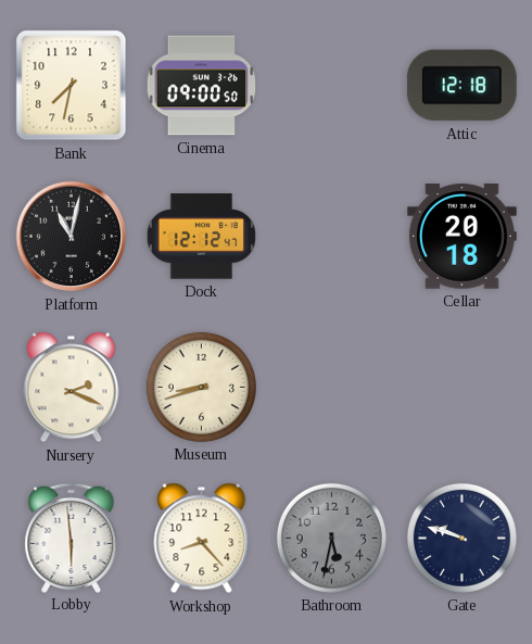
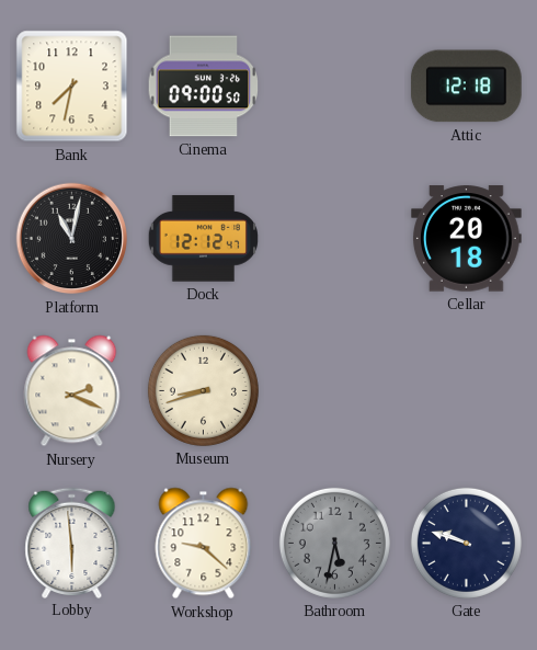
Workshop: 8:23 -> 9:22 (204, 544)
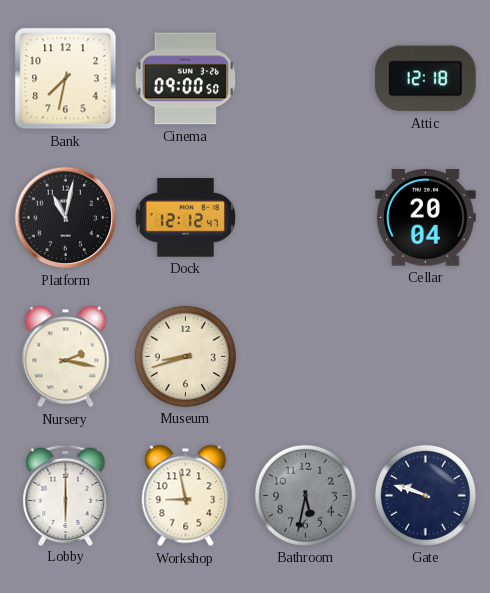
Cellar: 20:18 -> 20:04 (426, 218)
Nursery: 2:19 -> 2:17 (66, 357)
Lobby: 5:59 -> 6:00 (66, 495)
Workshop: 9:22 -> 8:58 (186, 496)
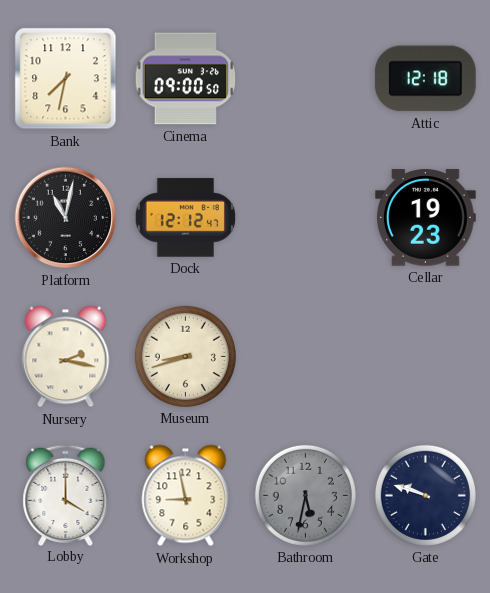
Cellar: 20:04 -> 19:23 (426, 218)
Lobby: 6:00 -> 4:00 (66, 495)
